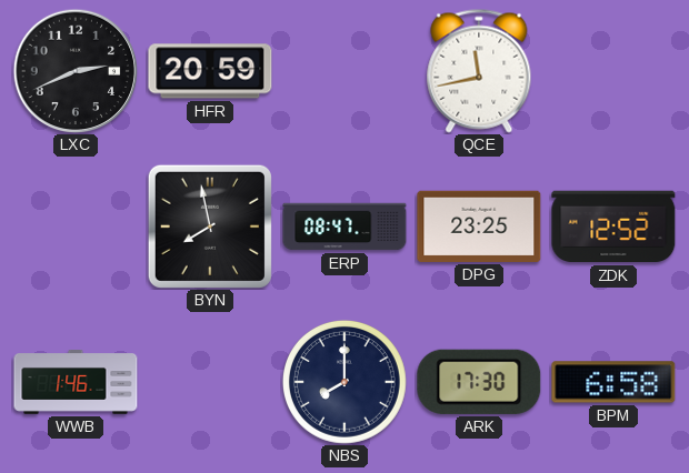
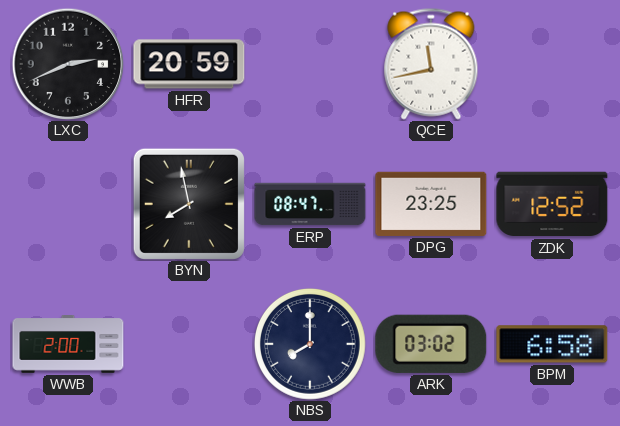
WWB: 1:46 -> 2:00 (68, 345)
ARK: 17:30 -> 03:02 (431, 344)
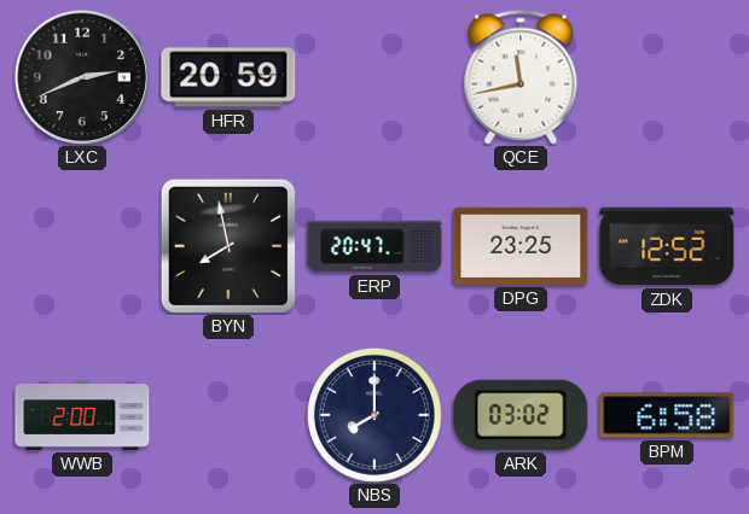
ERP: 08:47 -> 20:47 (374, 246)
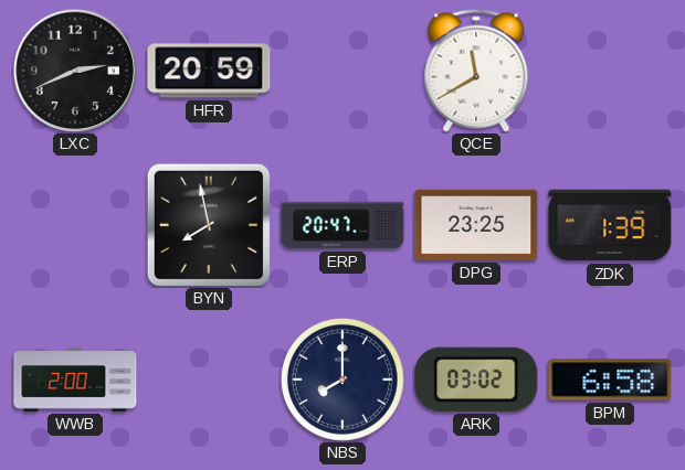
QCE: 11:43 -> 11:40 (476, 71)
ZDK: 12:52 -> 1:39 (610, 225)
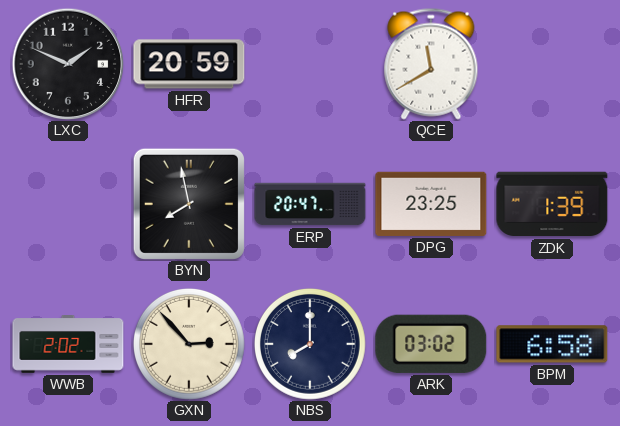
LXC: 2:41 -> 1:49 (68, 64)
WWB: 2:00 -> 2:02 (68, 345)
GXN: none -> 2:53 (189, 344)
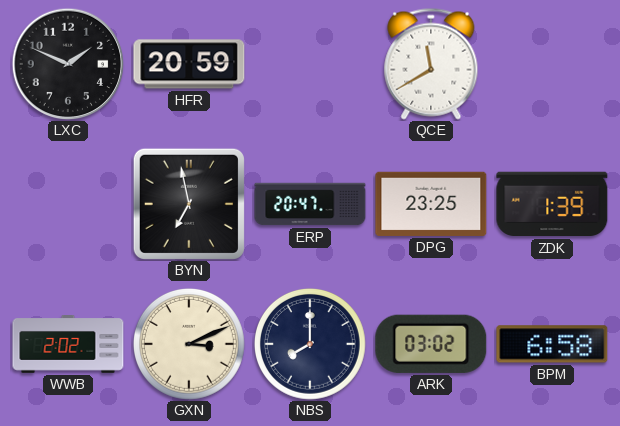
BYN: 7:58 -> 6:58 (189, 204)
GXN: 2:53 -> 3:11 (189, 344)
